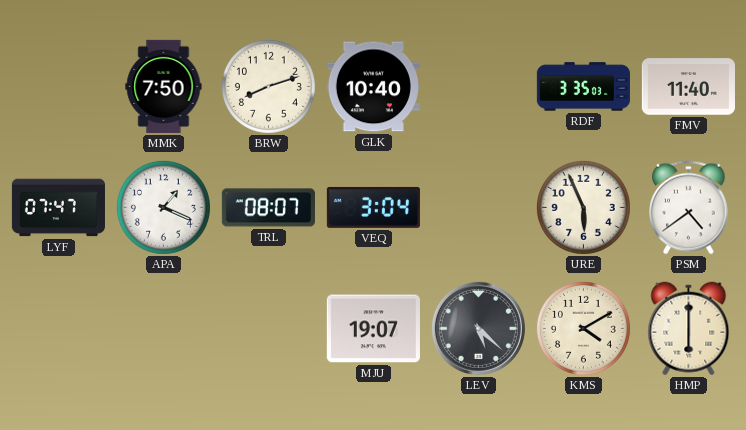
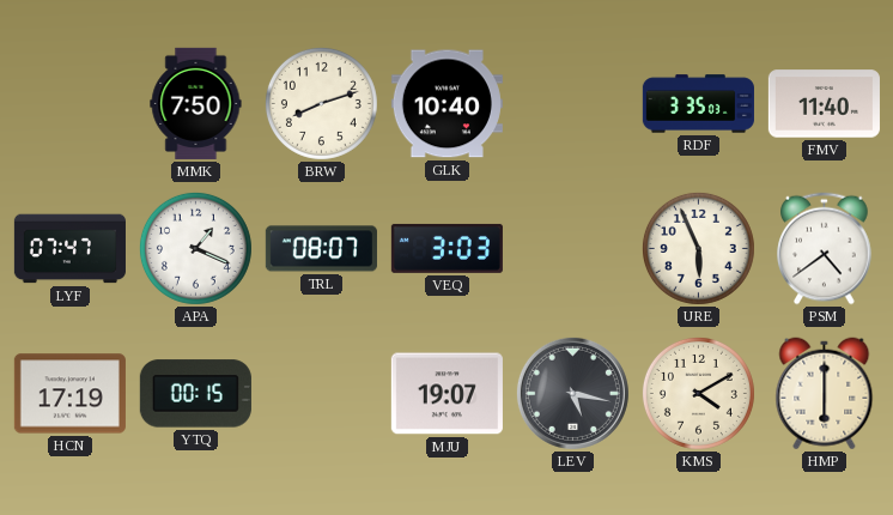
VEQ: 3:04 -> 3:03 (446, 248)
HCN: none -> 17:19 (69, 394)
YTQ: none -> 00:15 (195, 394)
LEV: 5:22 -> 5:17 (572, 393)
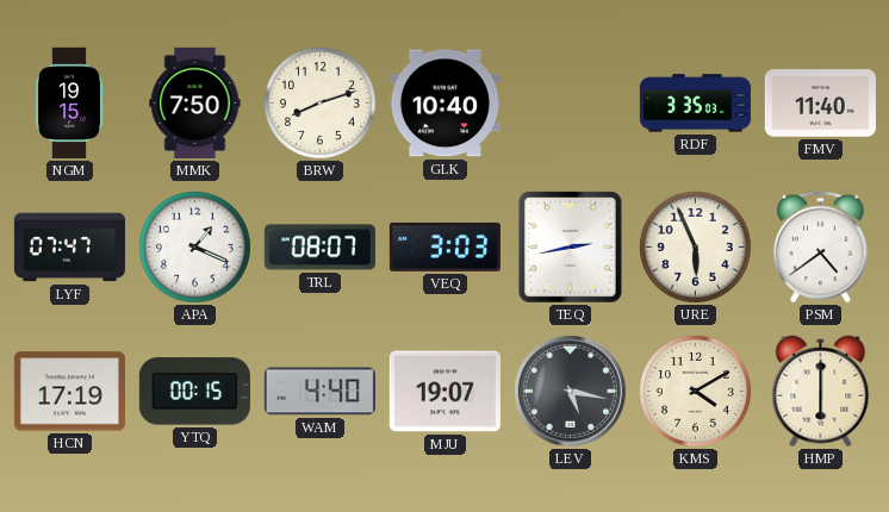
NGM: none -> 19:15 (69, 102)
TEQ: none -> 2:43 (570, 246)
WAM: none -> 4:40 (319, 392)
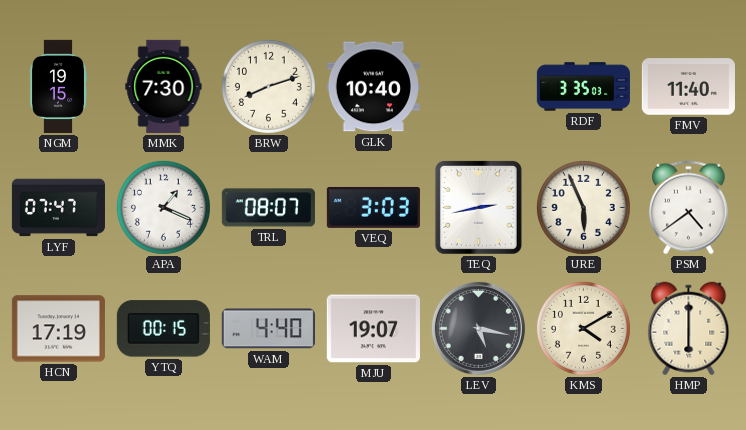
MMK: 7:50 -> 7:30 (164, 86)
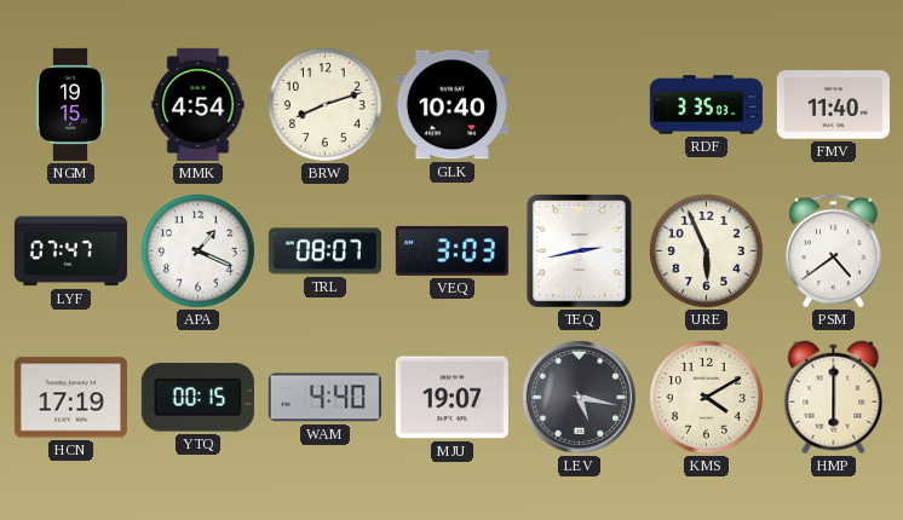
MMK: 7:30 -> 4:54 (199, 104)
